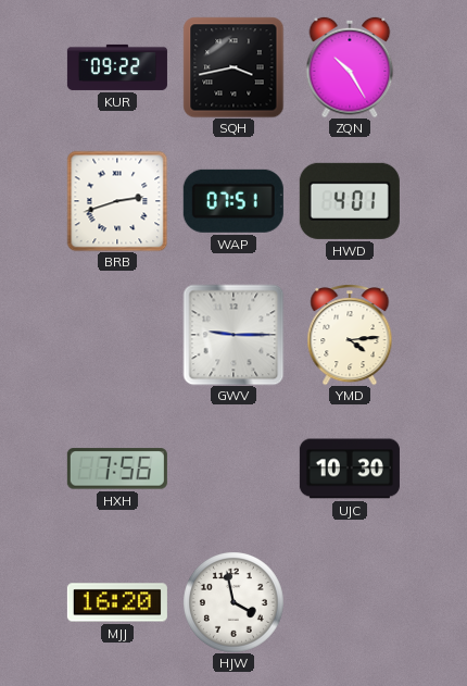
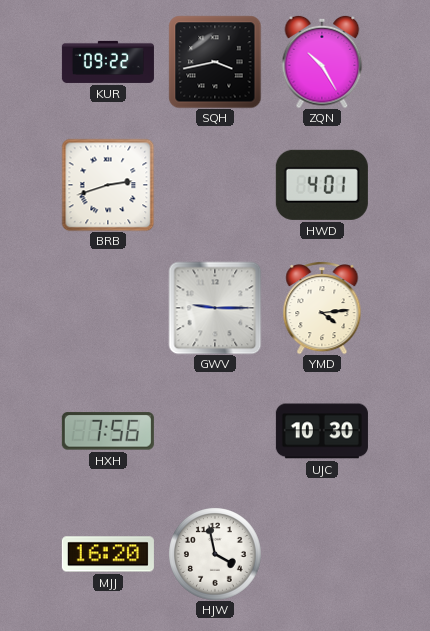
WAP: 07:51 -> none (233, 201)
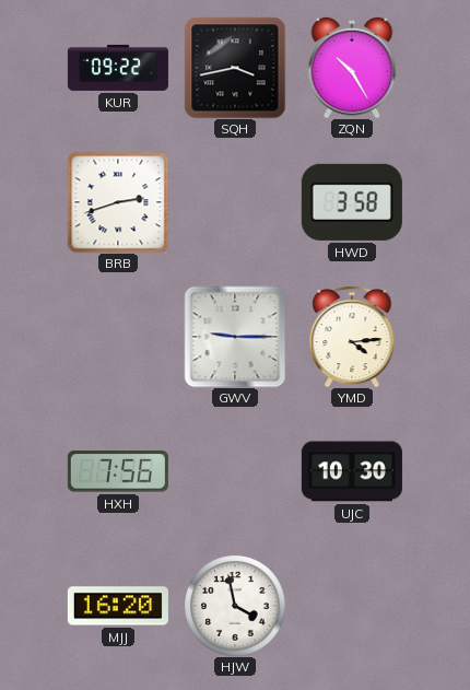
HWD: 4:01 -> 3:58 (352, 202)
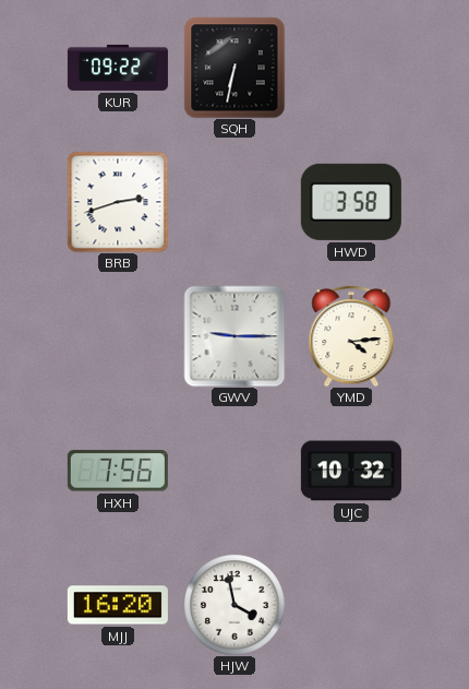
SQH: 3:43 -> 6:32 (234, 68)
ZQN: 10:25 -> none (352, 68)
UJC: 10:30 -> 10:32 (351, 471)
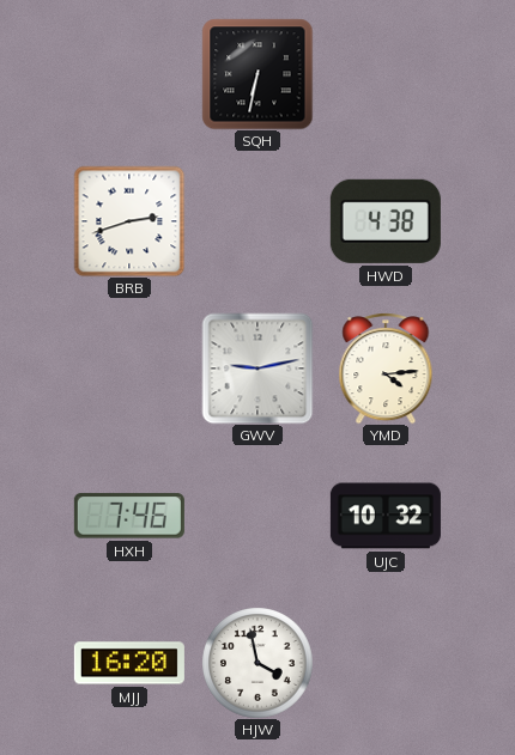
KUR: 09:22 -> none (118, 68)
HWD: 3:58 -> 4:38 (386, 221)
GWV: 9:15 -> 9:13 (257, 369)
HXH: 7:56 -> 7:46 (129, 516)
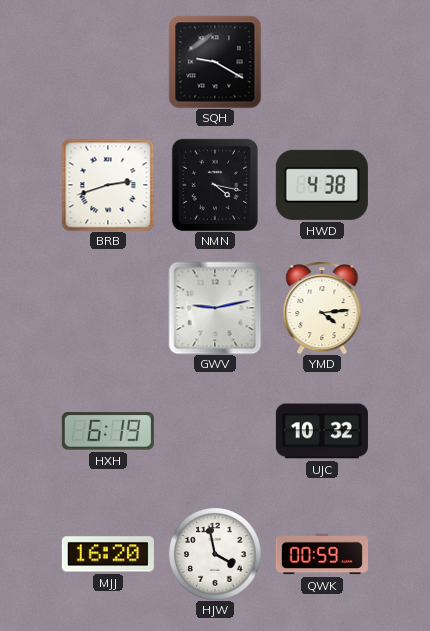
SQH: 6:32 -> 9:20 (215, 62)
NMN: none -> 4:17 (215, 185)
HXH: 7:46 -> 6:19 (108, 431)
QWK: none -> 00:59 (322, 554)
